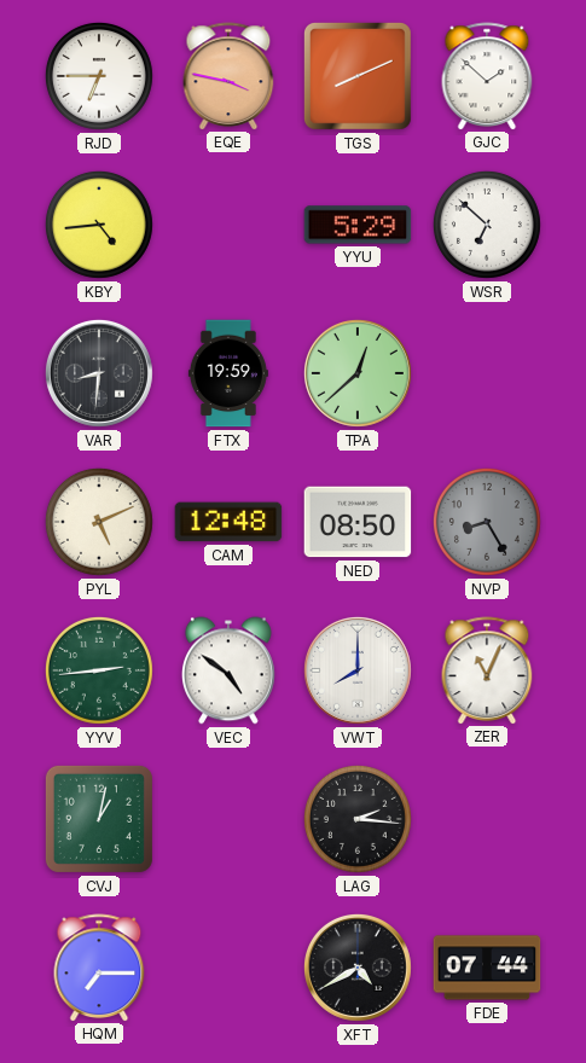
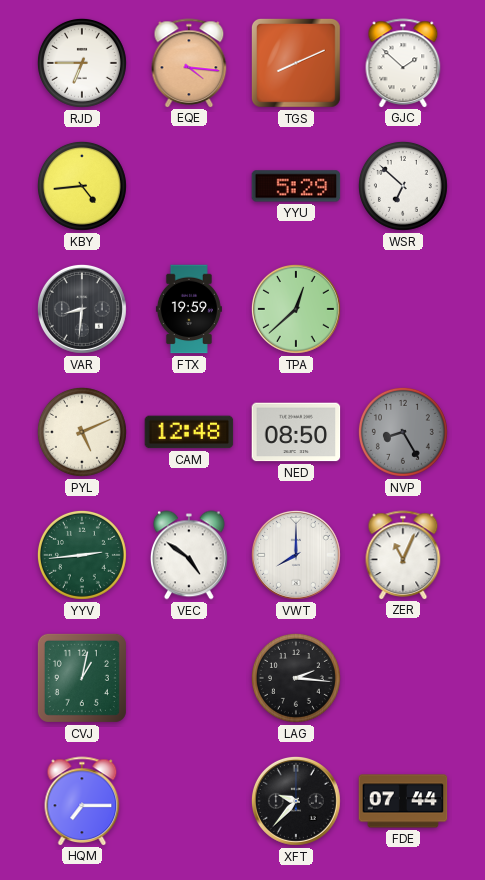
EQE: 3:47 -> 4:16 (189, 63)
XFT: 4:40 -> 9:37 (296, 801)
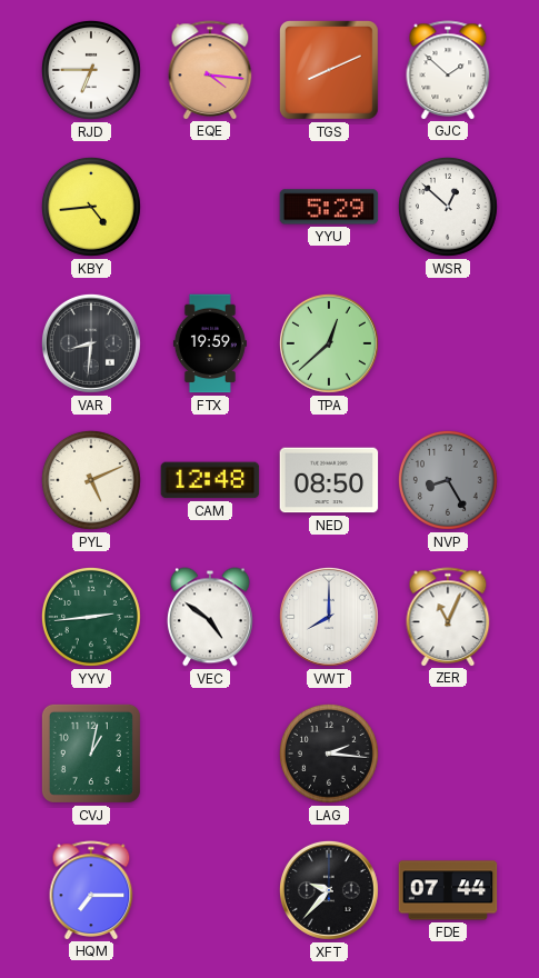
WSR: 6:52 -> 12:52 (448, 207)
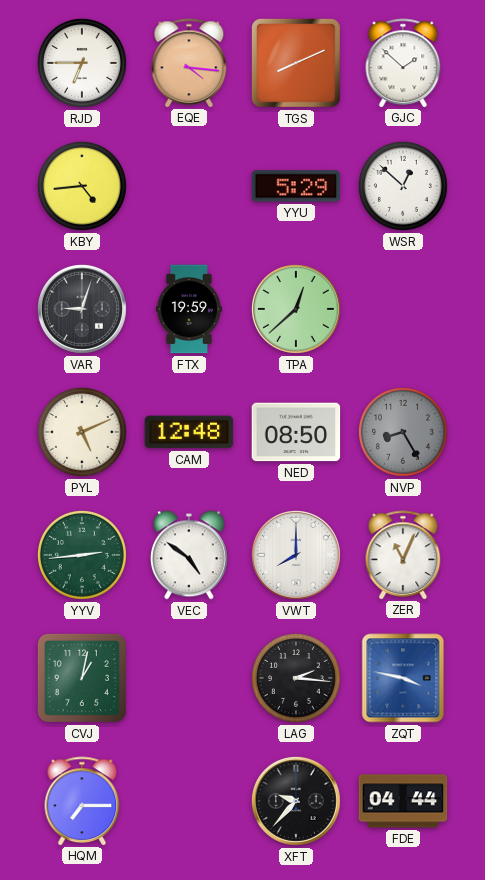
VAR: 8:31 -> 9:03 (82, 309)
ZQT: none -> 3:47 (403, 678)
FDE: 07:44 -> 04:44 (403, 801)
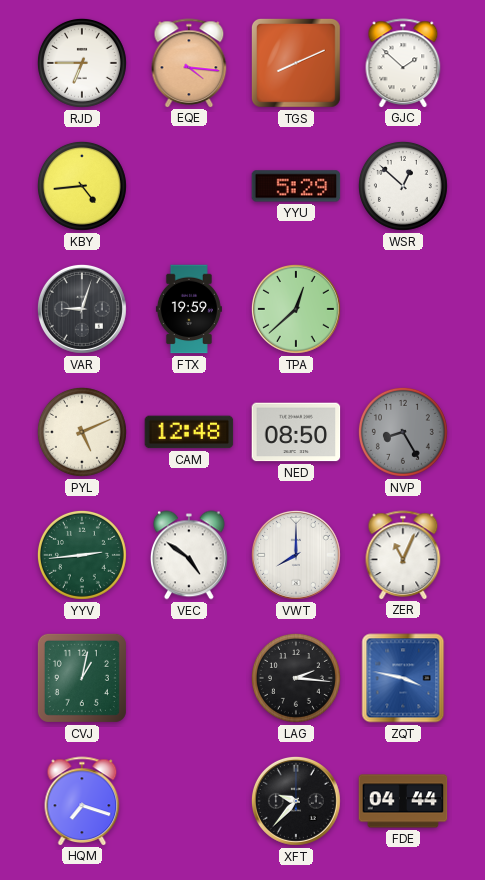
HQM: 7:15 -> 7:18 (82, 801)
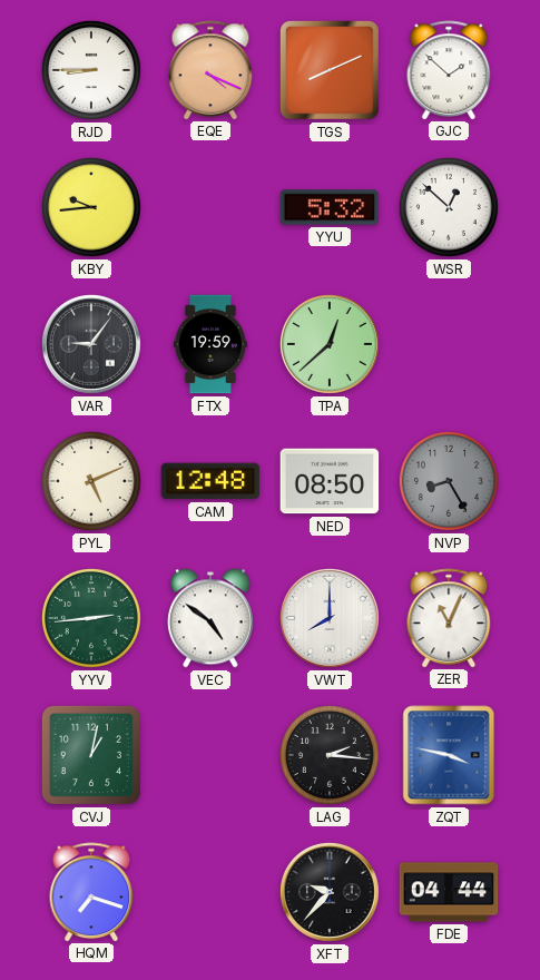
RJD: 6:45 -> 8:45 (91, 70)
EQE: 4:16 -> 4:19 (210, 70)
KBY: 4:44 -> 9:44 (91, 207)
YYU: 5:29 -> 5:32 (330, 207)
VAR: 9:03 -> 9:06 (91, 344)
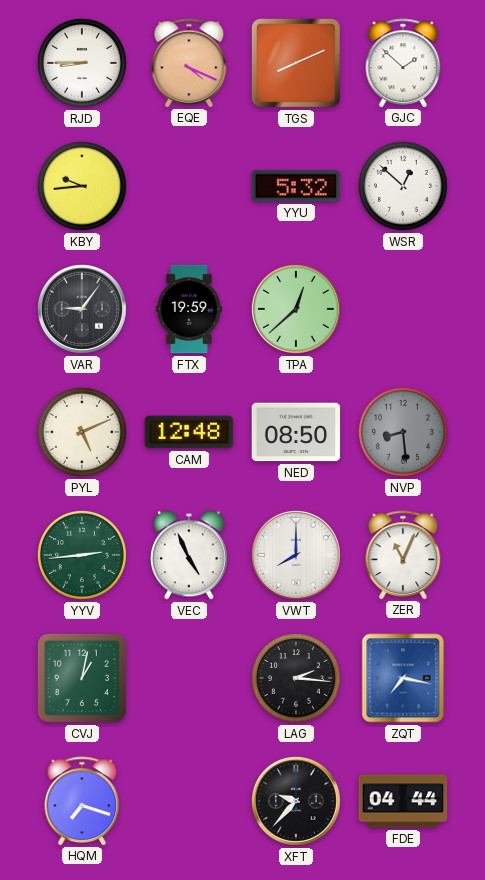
NVP: 8:25 -> 8:29 (403, 432)
VEC: 4:51 -> 4:56 (189, 555)
ZQT: 3:47 -> 7:17 (403, 678)
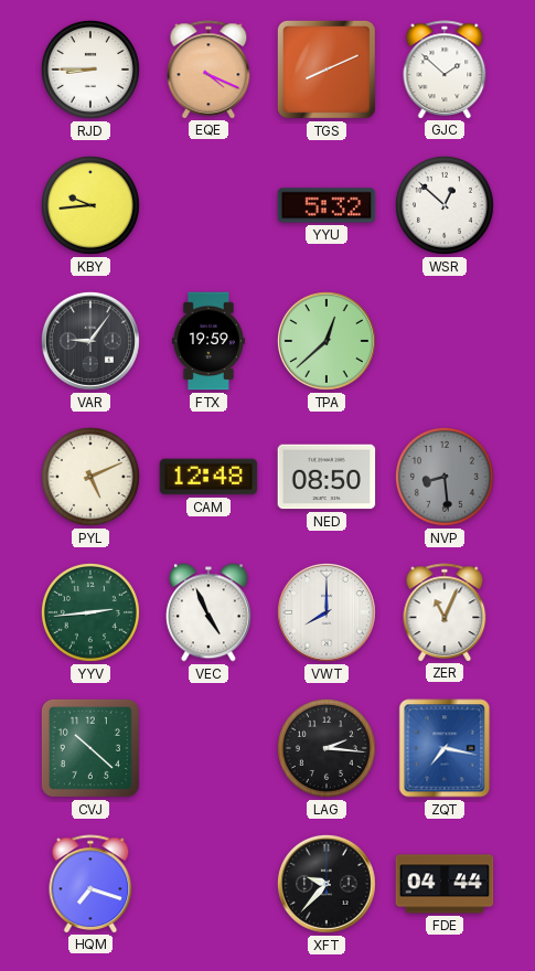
CVJ: 1:02 -> 10:22 (90, 748)
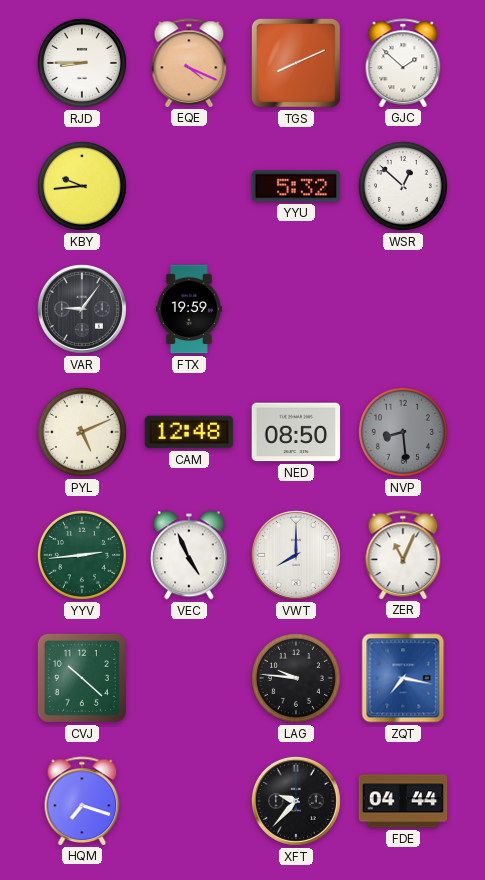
TPA: 12:38 -> none (327, 341)
LAG: 2:16 -> 9:46 (296, 678)
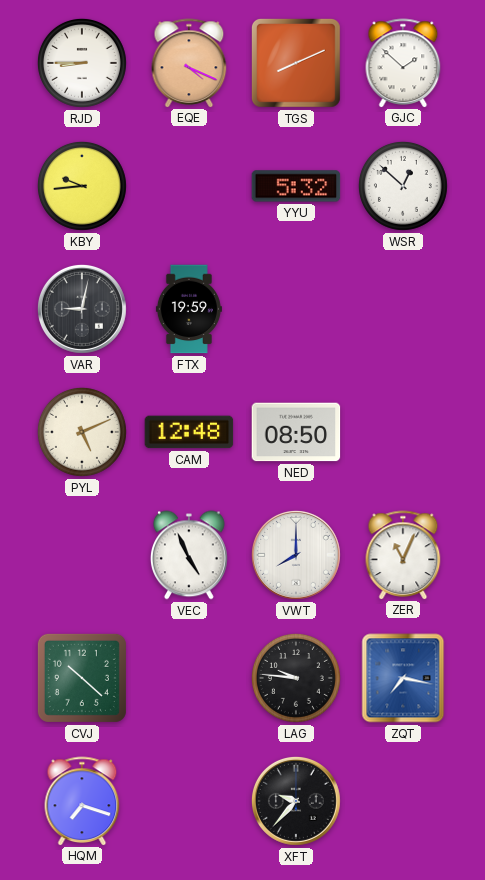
VAR: 9:06 -> 9:02 (82, 309)
NVP: 8:29 -> none (403, 432)
YYV: 2:44 -> none (82, 555)
FDE: 04:44 -> none (403, 801)
